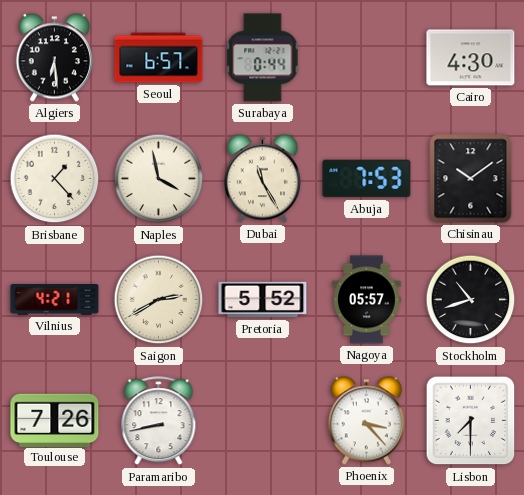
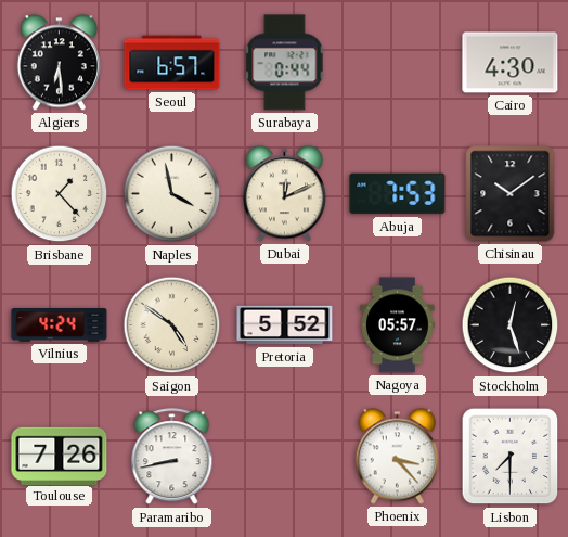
Dubai: 11:25 -> 12:11 (284, 194)
Vilnius: 4:21 -> 4:24 (60, 325)
Saigon: 2:40 -> 4:51 (172, 325)
Stockholm: 10:42 -> 12:27 (511, 325)
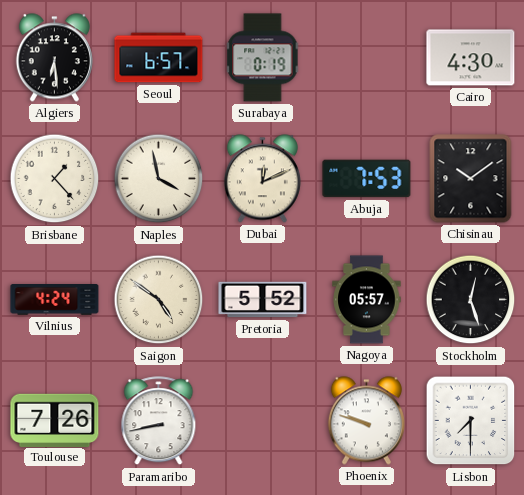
Surabaya: 0:44 -> 0:19 (263, 58)
Phoenix: 3:23 -> 9:48 (366, 421)
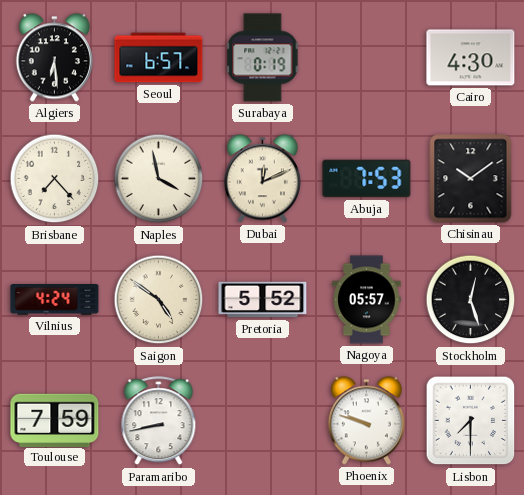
Brisbane: 1:23 -> 7:23 (55, 179)
Toulouse: 7:26 -> 7:59 (55, 420)
